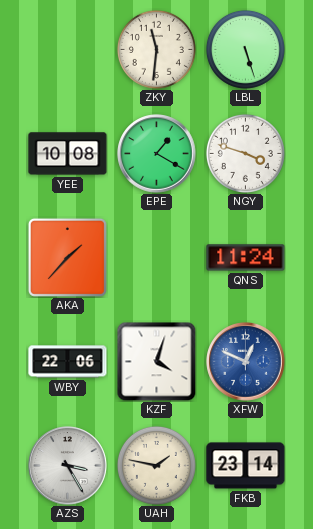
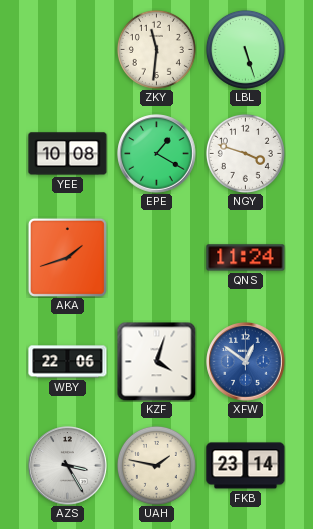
AKA: 1:37 -> 1:42 (67, 257)
XFW: 12:49 -> 12:51 (246, 362)
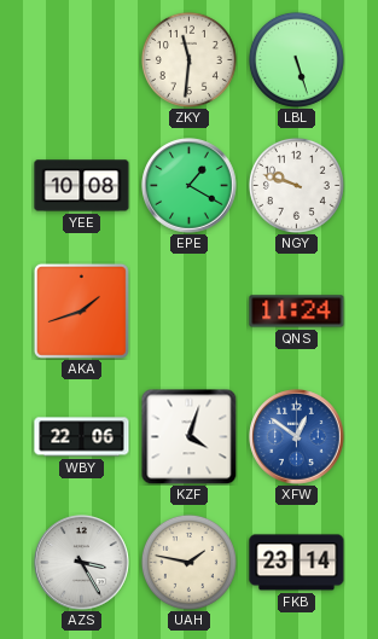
NGY: 3:48 -> 9:48 (296, 185)
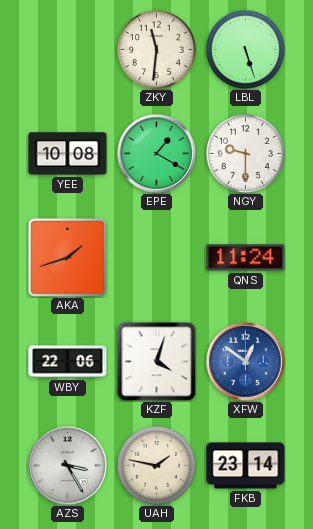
NGY: 9:48 -> 9:30 (245, 153)
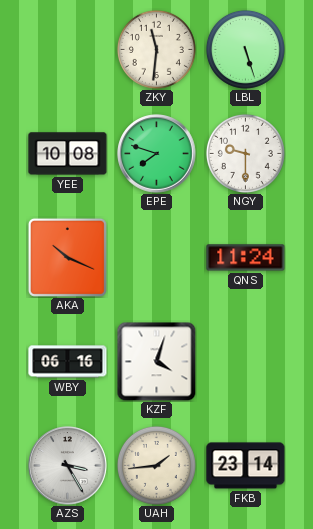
EPE: 1:20 -> 7:48 (157, 154)
AKA: 1:42 -> 10:19 (67, 257)
WBY: 22:06 -> 06:16 (68, 362)
XFW: 12:51 -> none (246, 362)
UAH: 1:47 -> 1:44 (156, 465)
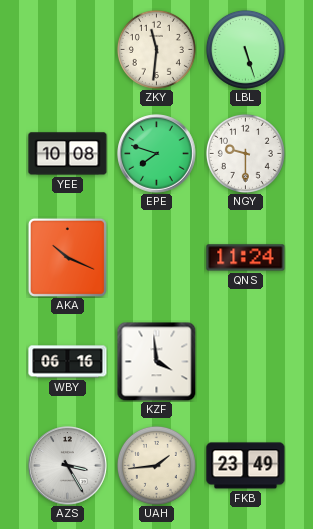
KZF: 4:03 -> 3:59 (156, 361)
FKB: 23:14 -> 23:49 (246, 466)
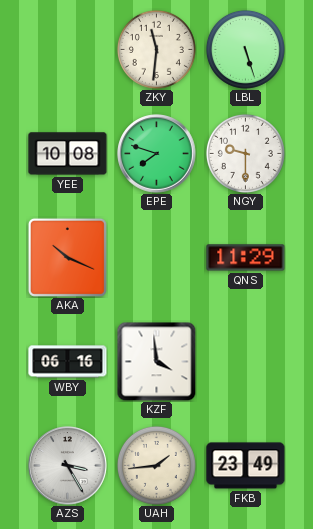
QNS: 11:24 -> 11:29 (246, 258)
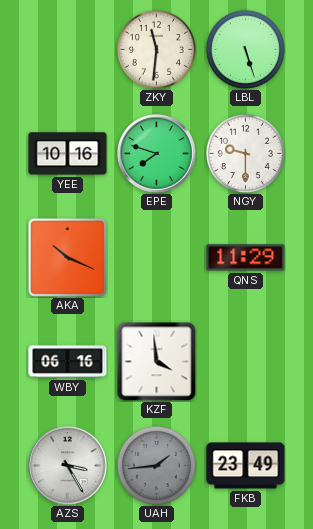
YEE: 10:08 -> 10:16 (68, 154)
UAH dial: cream -> grey (156, 465)
